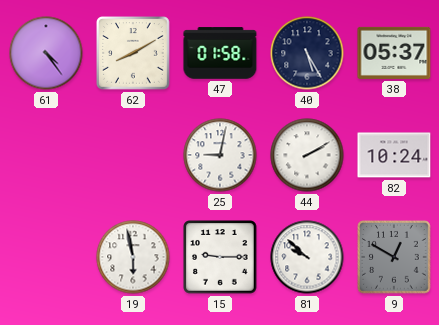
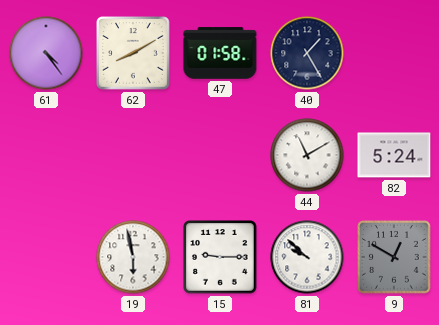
40: 5:25 -> 1:25 (307, 53)
38: 05:37 -> none (394, 53)
25: 9:02 -> none (220, 155)
44: 2:10 -> 11:10 (307, 155)
82: 10:24 -> 5:24 (394, 155)
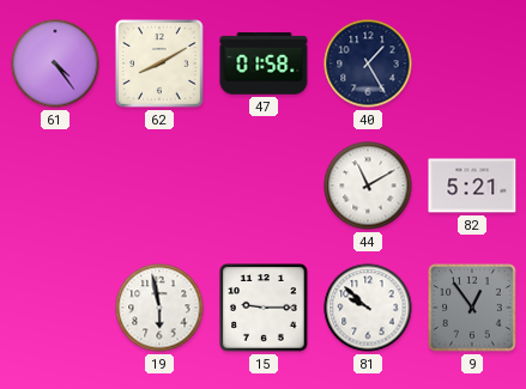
82: 5:24 -> 5:21 (472, 186)
9: 12:50 -> 12:54 (472, 308)
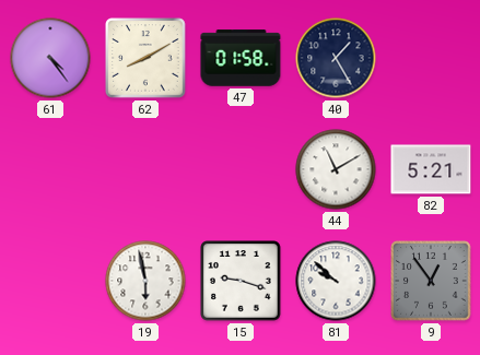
15: 9:15 -> 9:18 (241, 281)
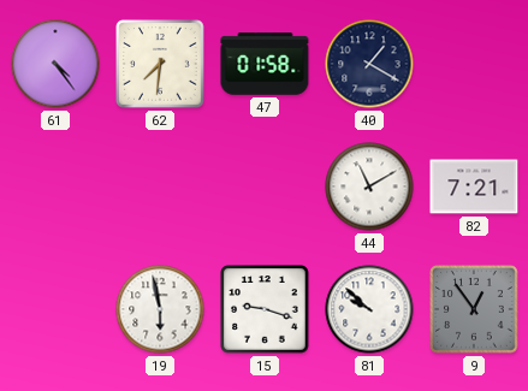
62: 8:10 -> 7:31 (160, 64)
40: 1:25 -> 1:20 (369, 64)
82: 5:21 -> 7:21 (474, 186)
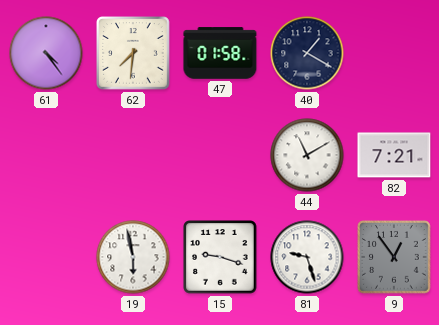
81: 9:52 -> 9:27 (307, 257)
